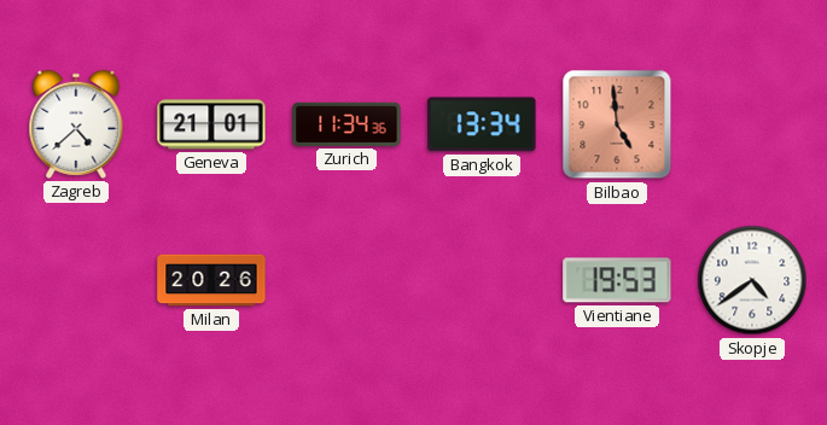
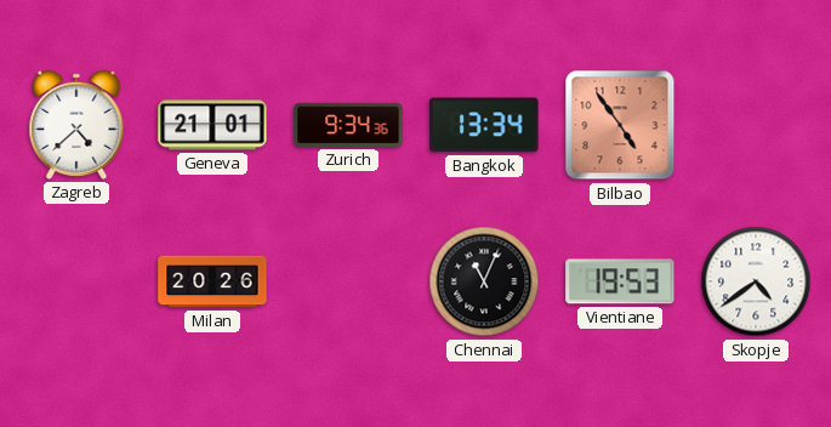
Zurich: 11:34 -> 9:34 (348, 125)
Bilbao: 4:59 -> 4:54 (620, 125)
Chennai: none -> 11:04 (484, 281)
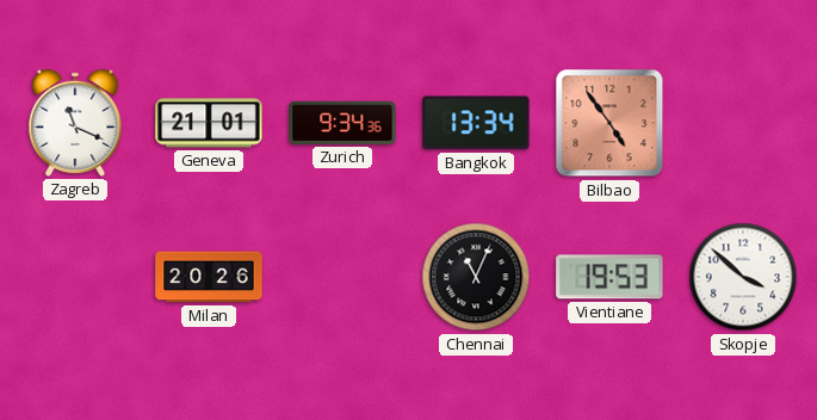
Zagreb: 4:38 -> 11:19 (75, 123)
Skopje: 4:39 -> 3:52 (743, 277)
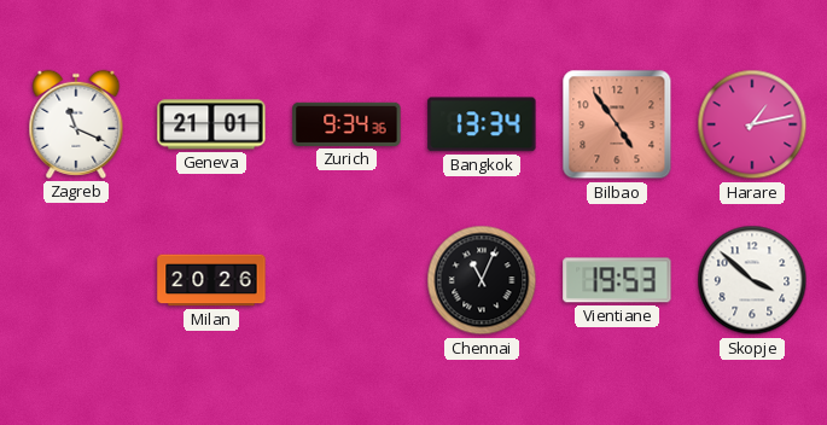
Harare: none -> 1:13 (752, 124)
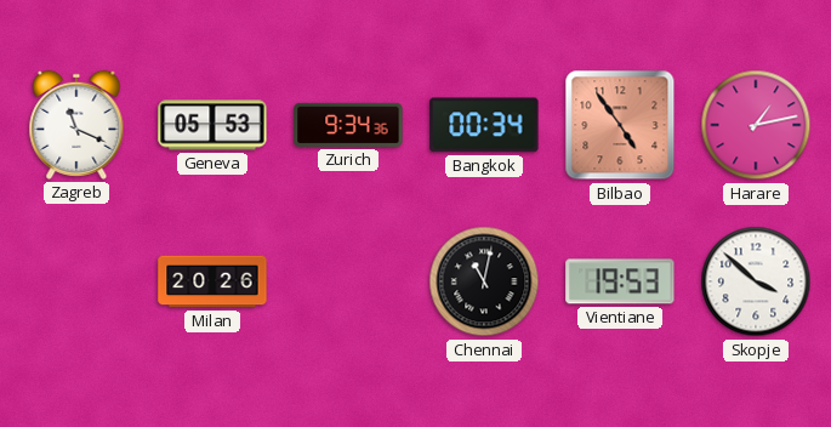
Geneva: 21:01 -> 05:53 (212, 125)
Bangkok: 13:34 -> 00:34 (484, 125)
Chennai: 11:04 -> 11:02 (484, 281)
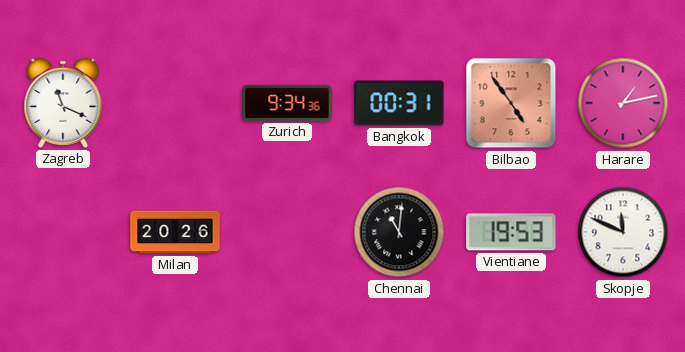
Geneva: 05:53 -> none (212, 125)
Bangkok: 00:34 -> 00:31 (399, 103)
Chennai: 11:02 -> 11:01 (399, 232)
Skopje: 3:52 -> 11:49 (623, 232)
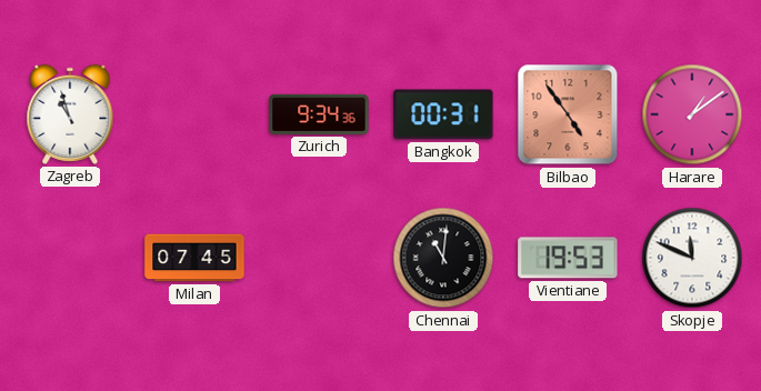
Zagreb: 11:19 -> 10:57 (70, 114)
Harare: 1:13 -> 1:09 (692, 114)
Milan: 20:26 -> 07:45 (194, 258)
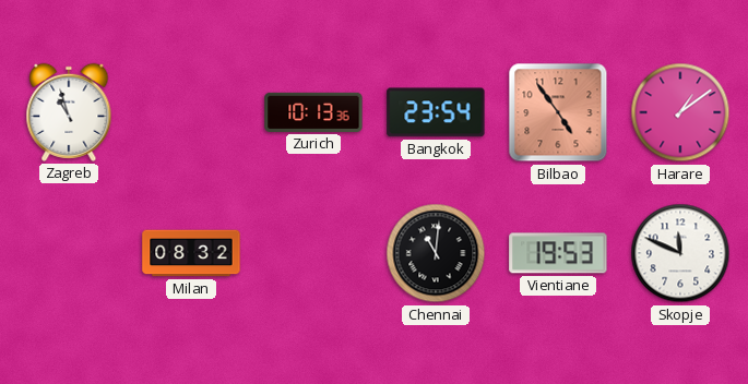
Zurich: 9:34 -> 10:13 (313, 112)
Bangkok: 00:31 -> 23:54 (436, 112)
Milan: 07:45 -> 08:32 (191, 253)
